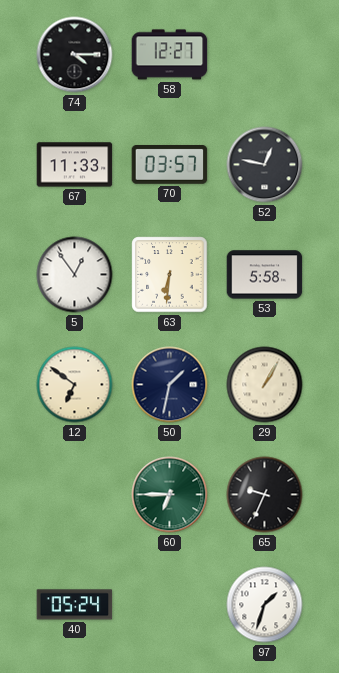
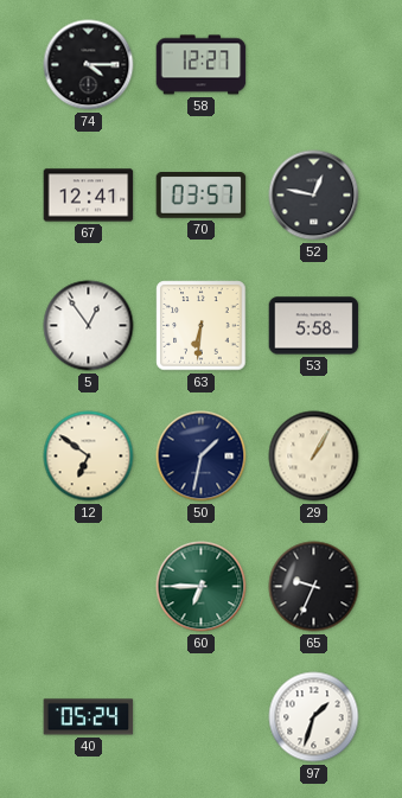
67: 11:33 -> 12:41 (89, 196)
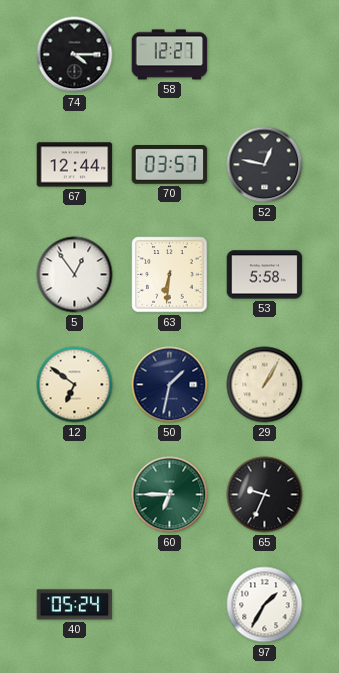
67: 12:41 -> 12:44 (75, 165)
97: 1:33 -> 1:35 (265, 605)
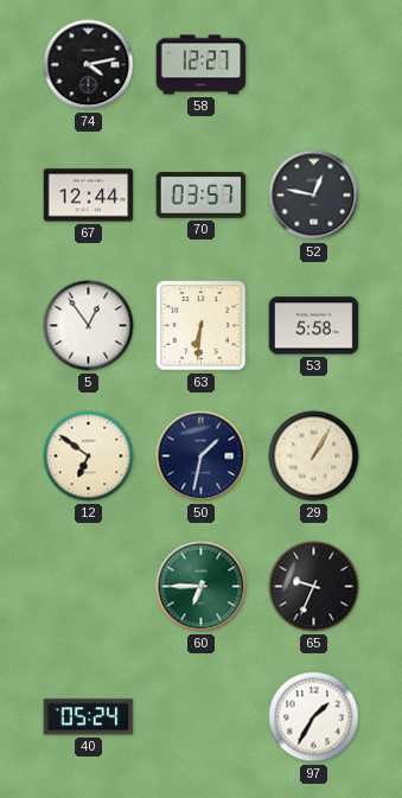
74: 4:15 -> 4:13 (89, 65)
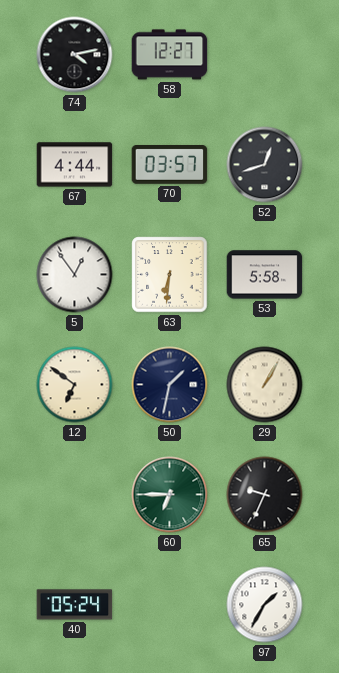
67: 12:44 -> 4:44 (75, 165)
52: 12:47 -> 12:42 (265, 165)
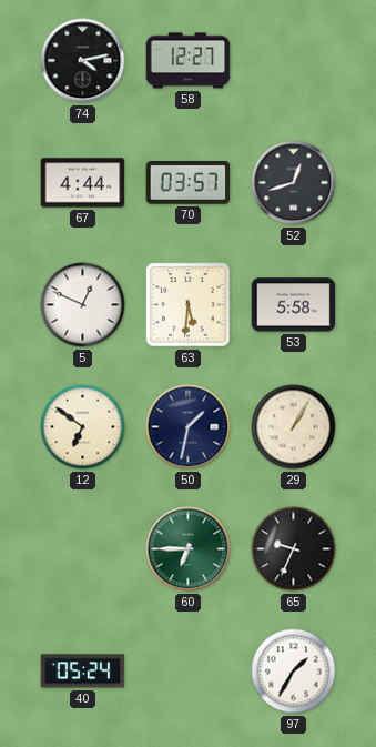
5: 12:54 -> 12:49 (83, 305)
63: 6:31 -> 5:31 (189, 305)
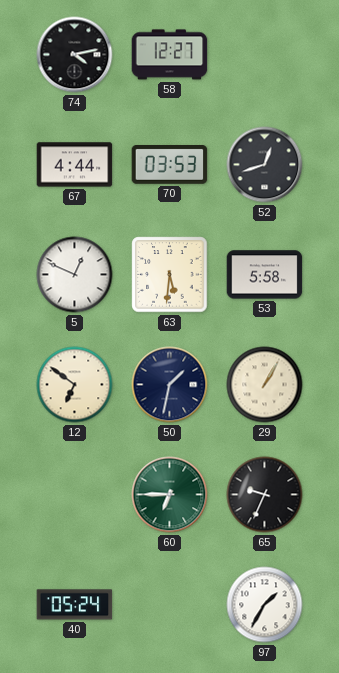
70: 03:57 -> 03:53 (170, 165)
